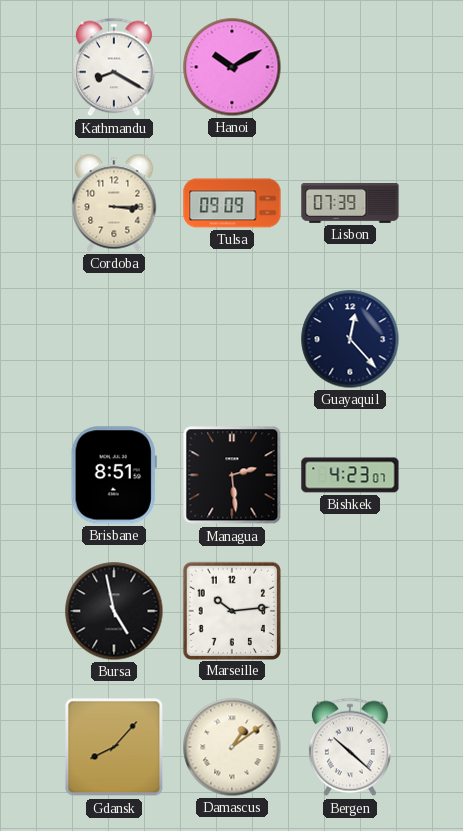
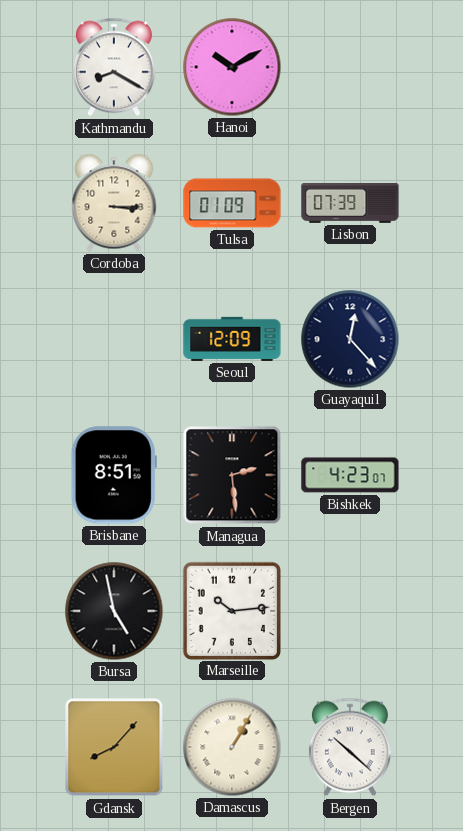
Tulsa: 09:09 -> 01:09 (232, 203)
Seoul: none -> 12:09 (232, 339)
Damascus: 1:09 -> 1:05 (232, 747)
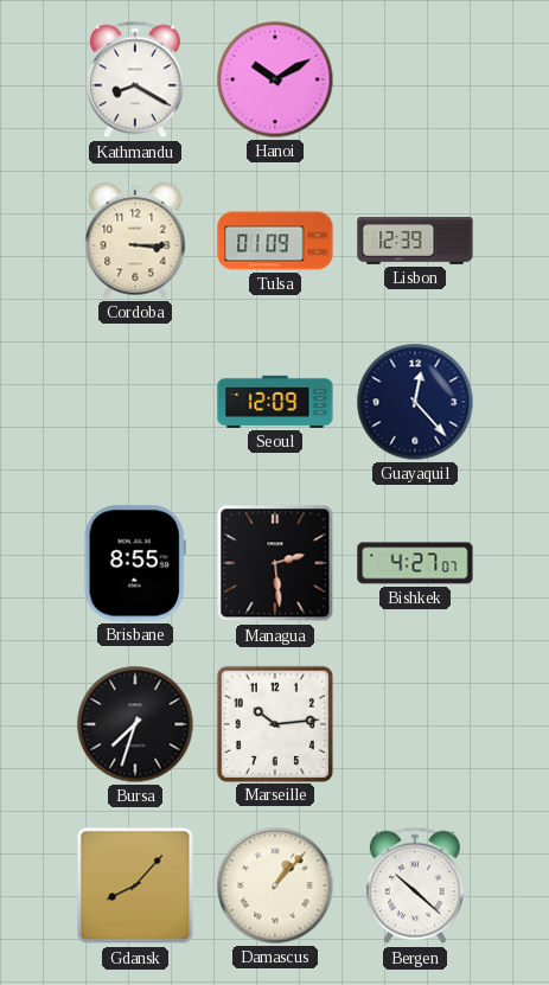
Lisbon: 07:39 -> 12:39 (415, 242)
Brisbane: 8:51 -> 8:55 (135, 563)
Bishkek: 4:23 -> 4:27 (415, 563)
Bursa: 4:58 -> 7:33 (135, 724)
Damascus: 1:05 -> 1:07 (275, 885)
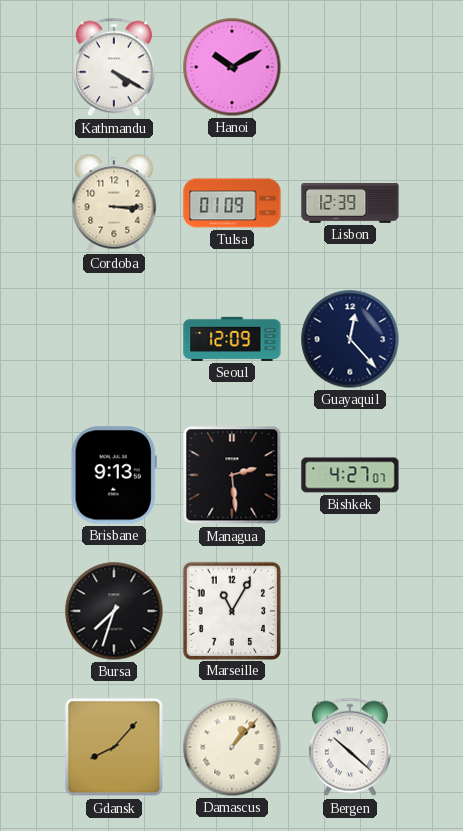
Kathmandu: 8:20 -> 4:20 (114, 67)
Brisbane: 8:55 -> 9:13 (114, 475)
Marseille: 10:14 -> 11:05 (231, 610)
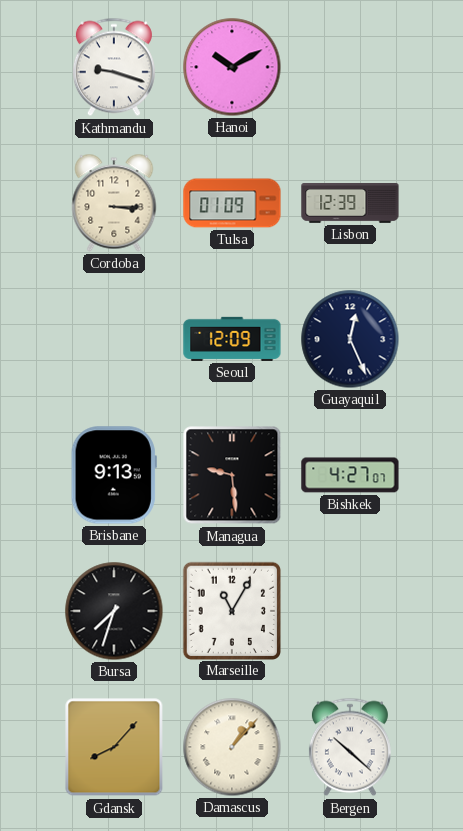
Kathmandu: 4:20 -> 9:18 (114, 67)
Guayaquil: 12:23 -> 12:26 (350, 339)
Managua: 2:29 -> 9:29 (232, 475)
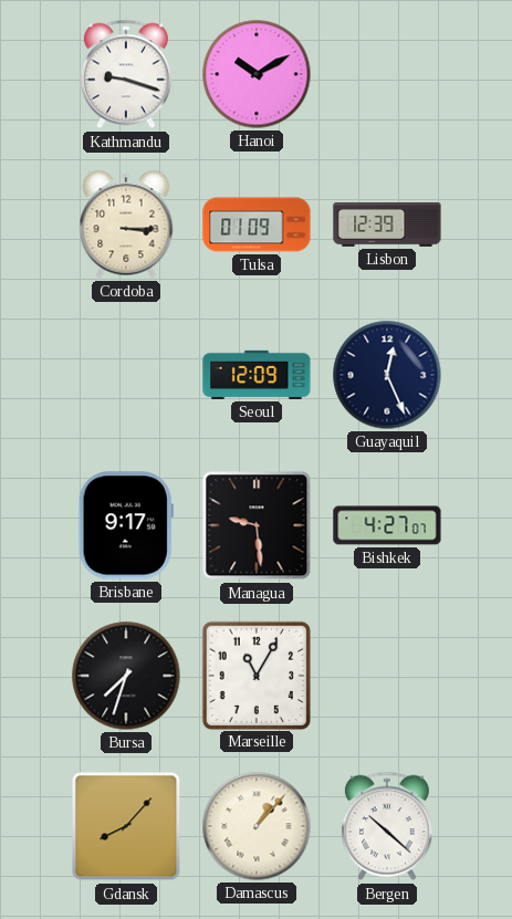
Brisbane: 9:13 -> 9:17 (126, 525)
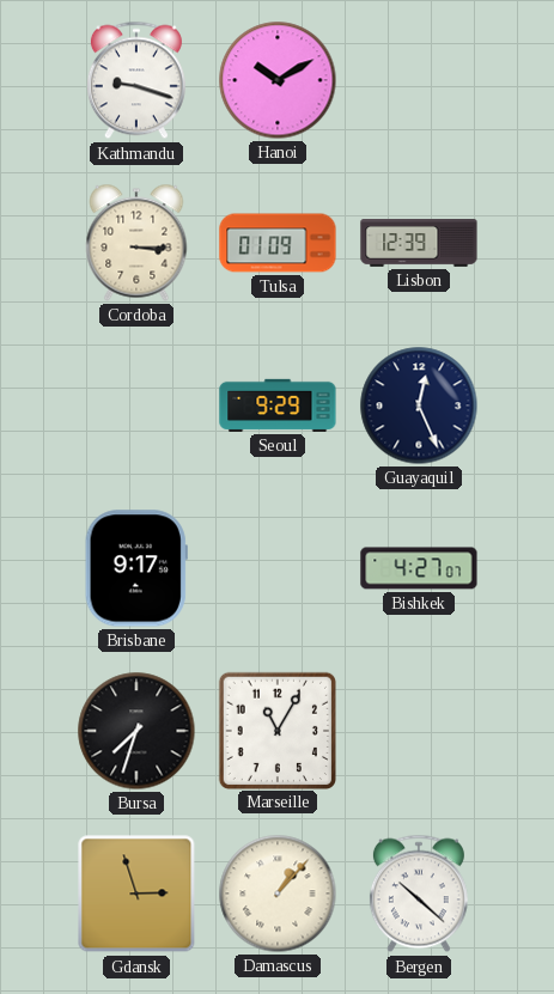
Seoul: 12:09 -> 9:29 (278, 405)
Managua: 9:29 -> none (257, 525)
Gdansk: 8:07 -> 2:57 (136, 894)
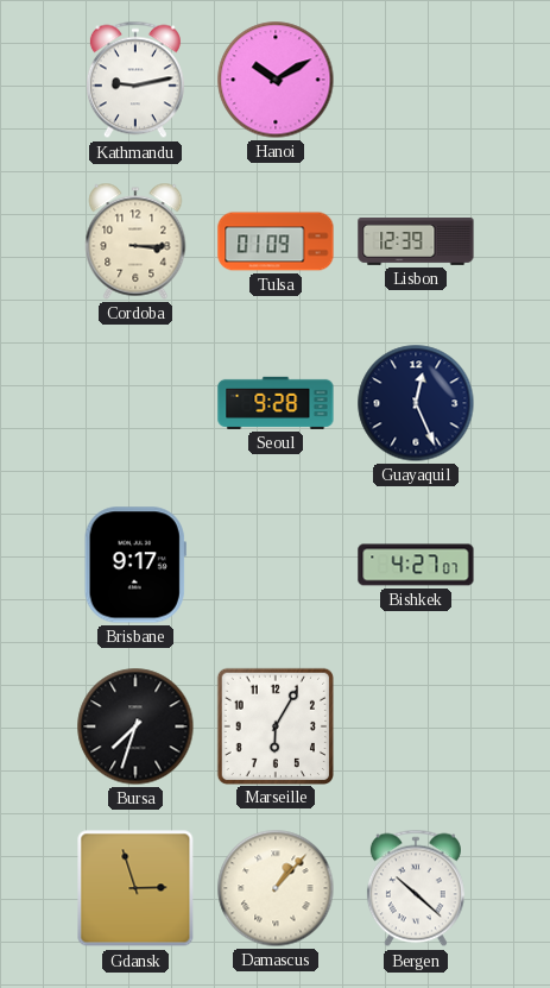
Kathmandu: 9:18 -> 9:13 (135, 80)
Seoul: 9:29 -> 9:28 (276, 403)
Marseille: 11:05 -> 6:05 (274, 725)
